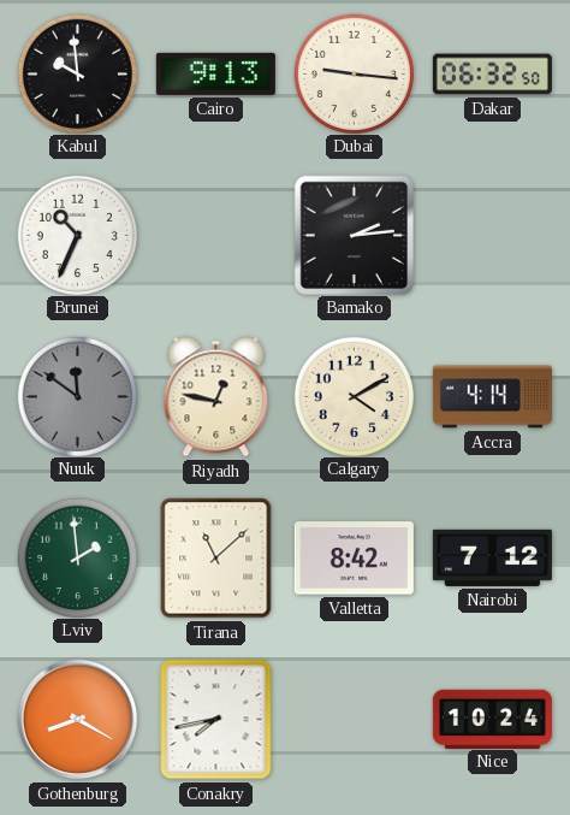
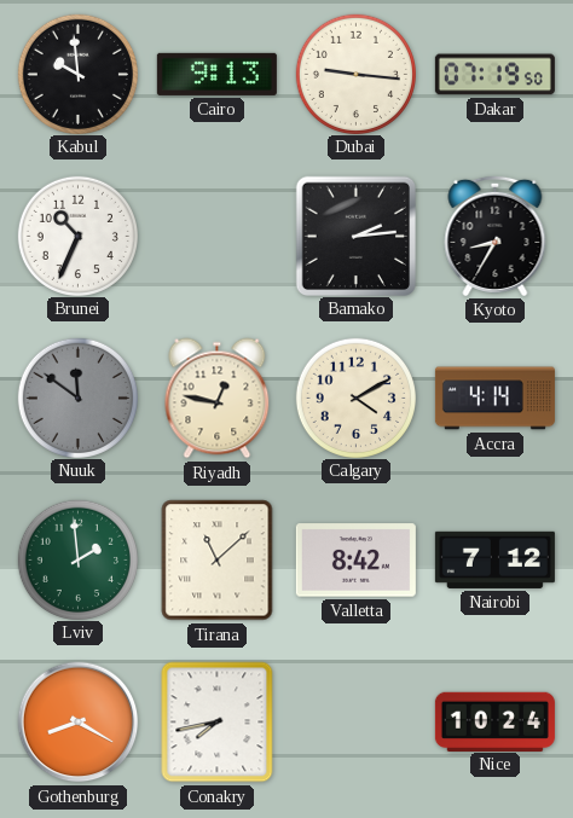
Dakar: 06:32 -> 07:19 (494, 75)
Kyoto: none -> 8:35 (496, 236)
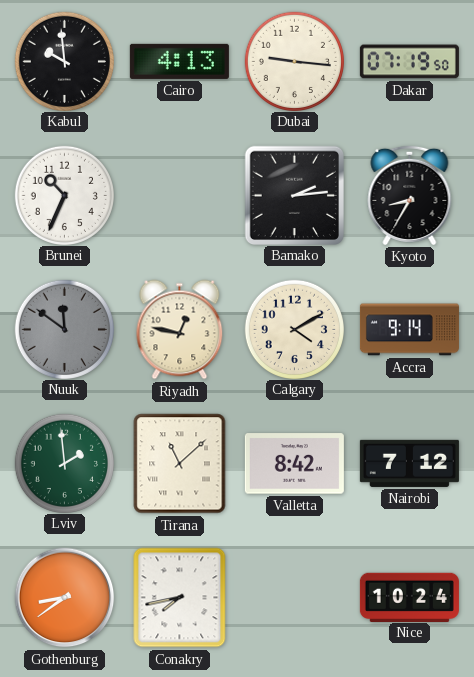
Cairo: 9:13 -> 4:13 (179, 61)
Accra: 4:14 -> 9:14 (409, 330)
Gothenburg: 8:20 -> 8:39 (65, 598)
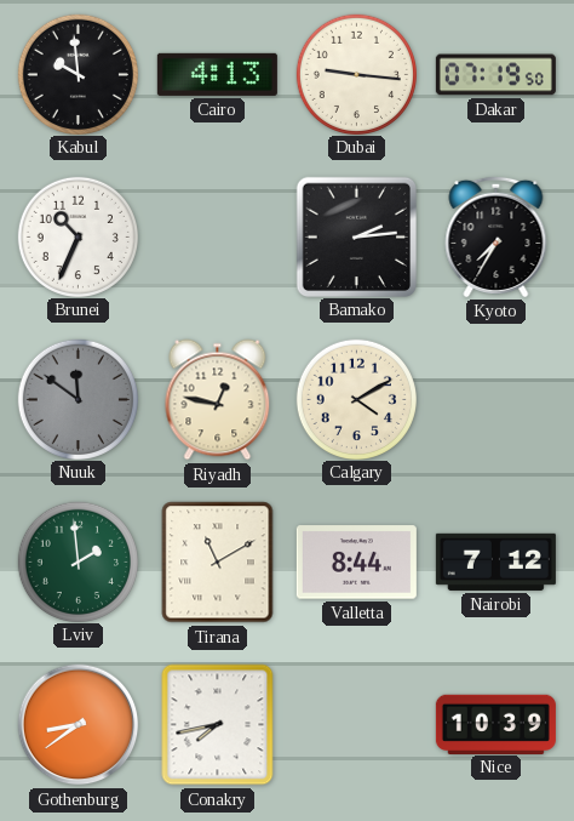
Kyoto: 8:35 -> 7:35 (496, 236)
Accra: 9:14 -> none (409, 330)
Tirana: 11:08 -> 11:10 (218, 563)
Valletta: 8:42 -> 8:44 (356, 563)
Nice: 10:24 -> 10:39 (495, 724)
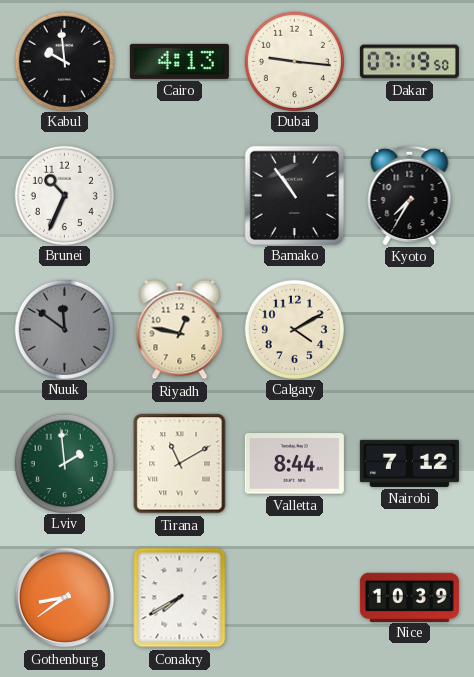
Bamako: 2:14 -> 10:54 (294, 195)
Conakry: 7:43 -> 7:40 (180, 598)
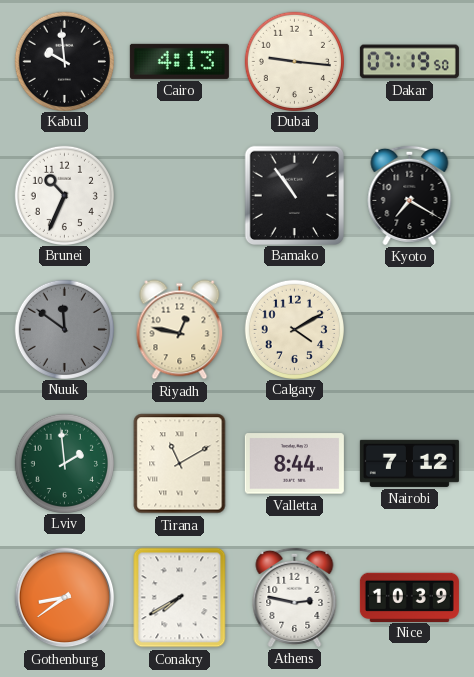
Kyoto: 7:35 -> 7:20 (410, 195)
Athens: none -> 2:47 (295, 597)
